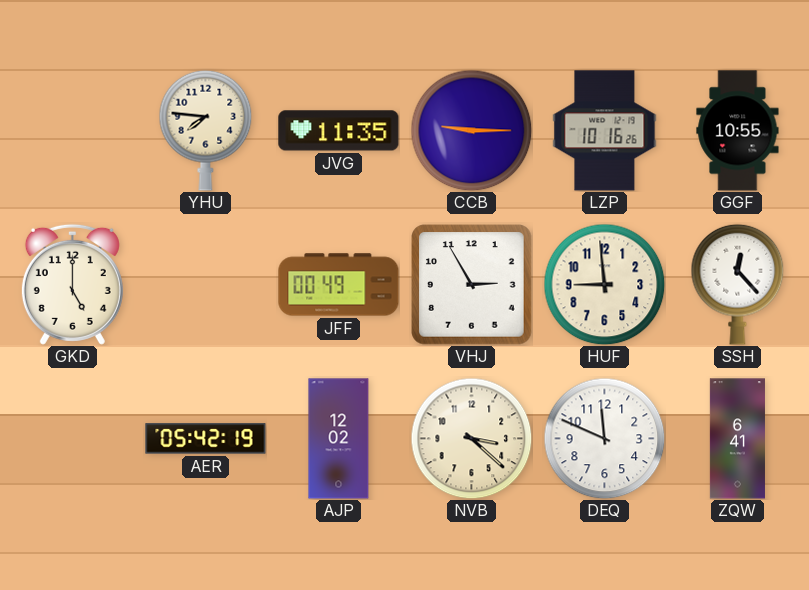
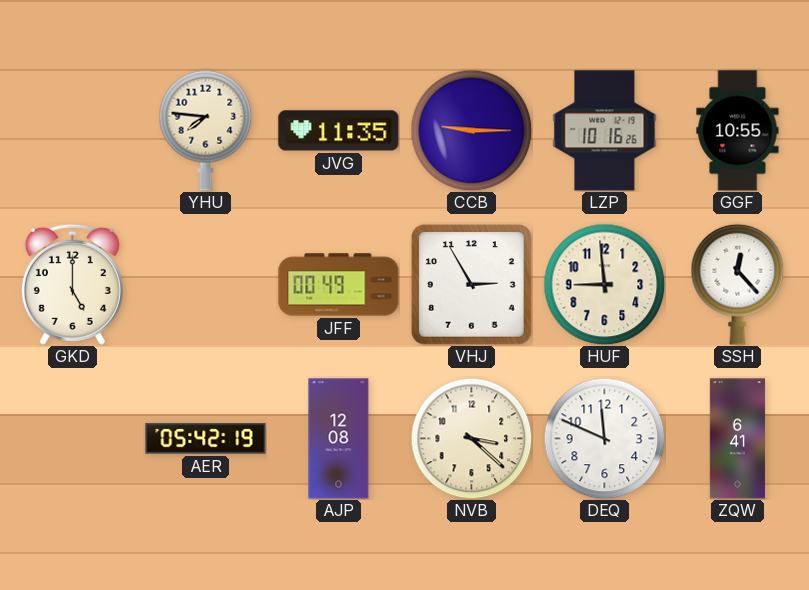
AJP: 12:02 -> 12:08 (339, 439)
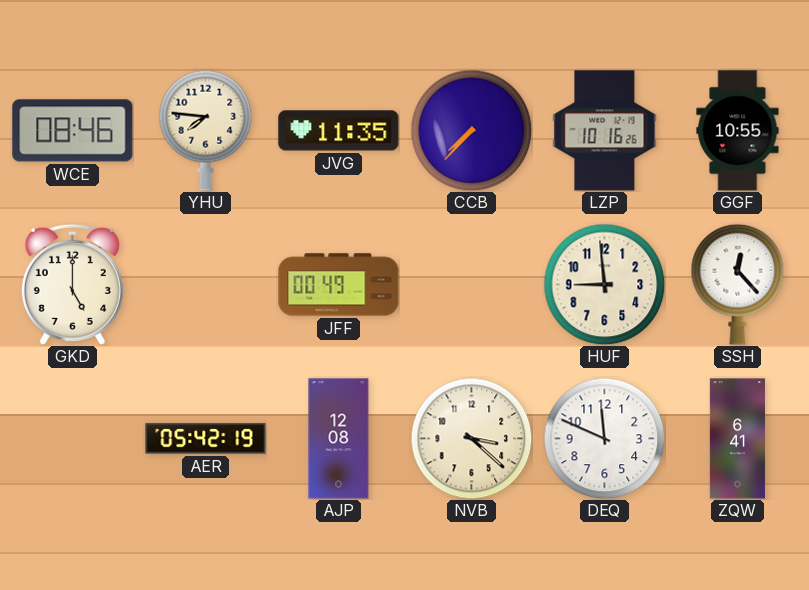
WCE: none -> 08:46 (73, 131)
CCB: 9:15 -> 7:37 (471, 130)
VHJ: 2:55 -> none (472, 285)
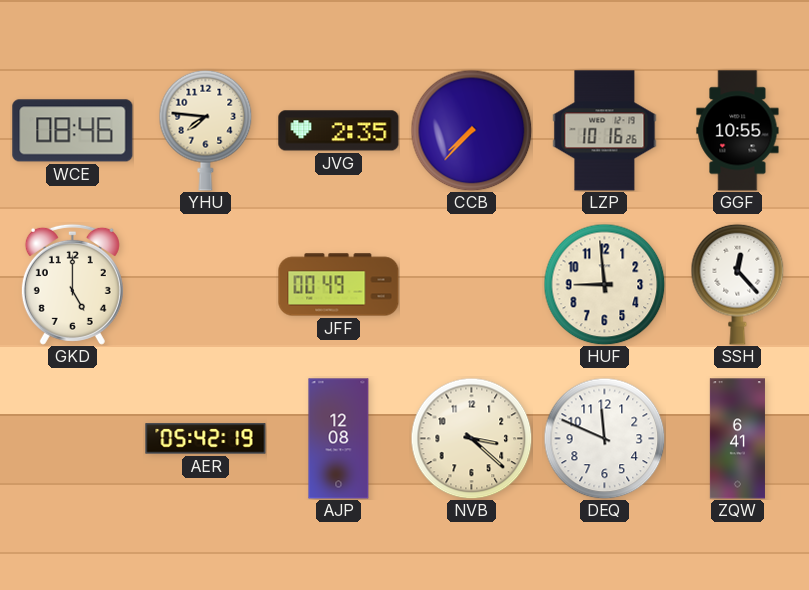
JVG: 11:35 -> 2:35 (339, 131)
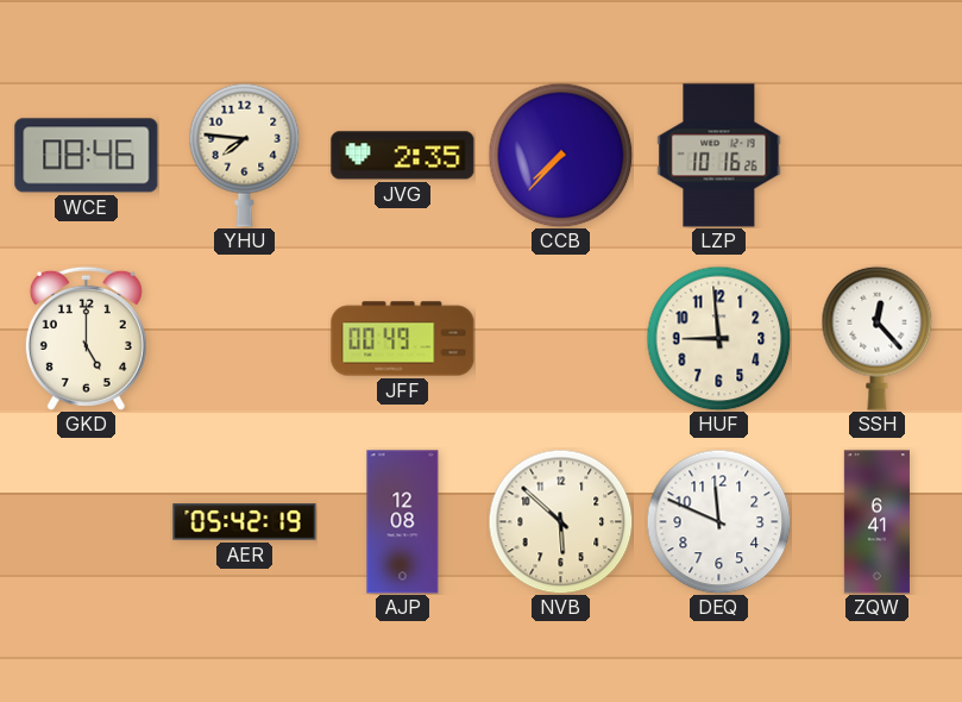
GGF: 10:55 -> none (738, 131)
NVB: 3:22 -> 5:52 (560, 521)
